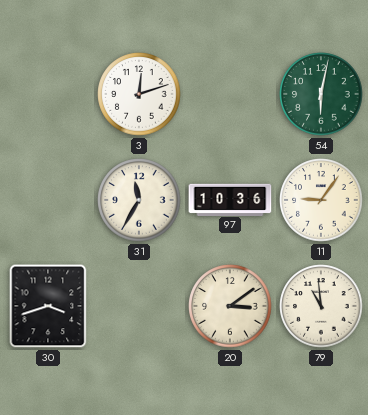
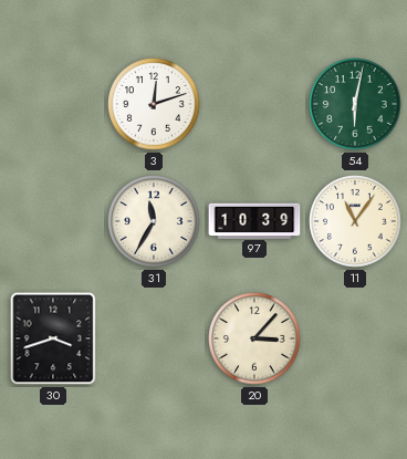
97: 10:36 -> 10:39 (254, 220)
11: 9:06 -> 11:06 (355, 221)
20: 3:09 -> 3:07 (254, 338)
79: 10:59 -> none (321, 306)
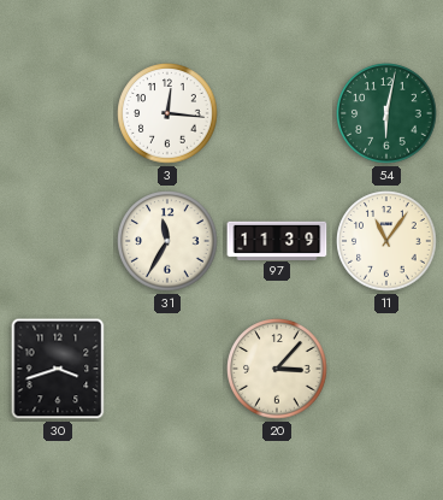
3: 12:12 -> 12:16 (167, 113)
97: 10:39 -> 11:39 (277, 240)
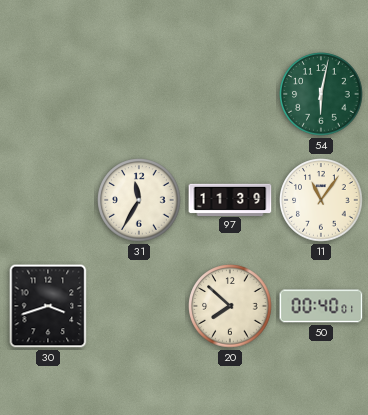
3: 12:16 -> none (167, 113)
20: 3:07 -> 7:52 (230, 306)
50: none -> 00:40 (321, 306)
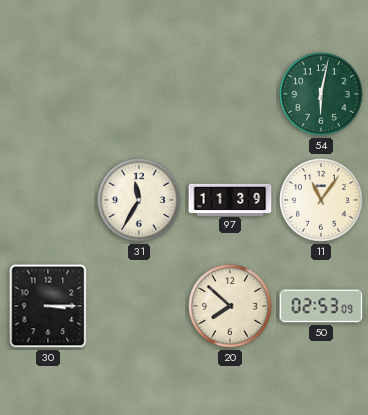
30: 3:42 -> 3:15 (48, 306)
50: 00:40 -> 02:53 (321, 306)
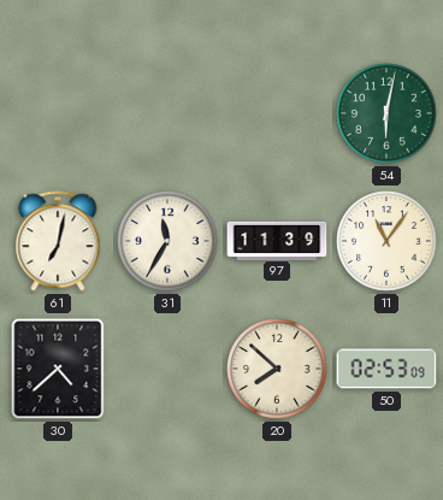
61: none -> 7:02 (58, 241)
30: 3:15 -> 4:38 (58, 369)
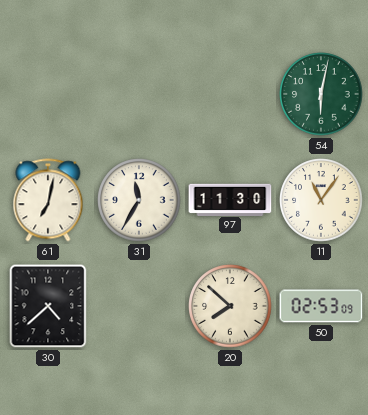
97: 11:39 -> 11:30 (230, 199)
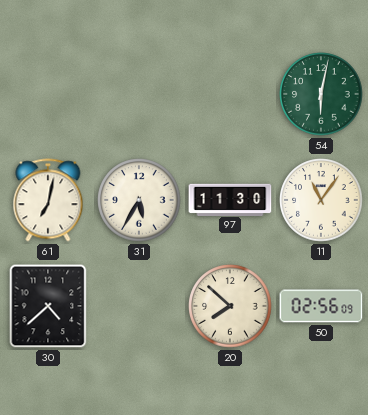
31: 11:35 -> 5:35 (139, 200)
50: 02:53 -> 02:56 (321, 306)
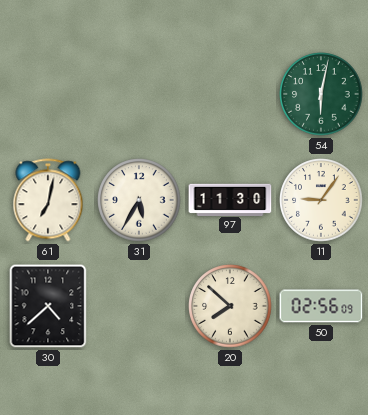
11: 11:06 -> 9:06 (321, 200)
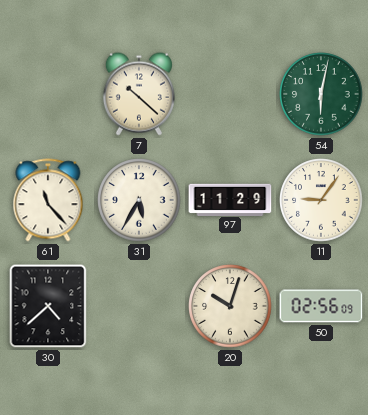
7: none -> 10:22 (139, 94)
61: 7:02 -> 11:23 (48, 200)
97: 11:30 -> 11:29 (230, 199)
20: 7:52 -> 10:03 (230, 306)
